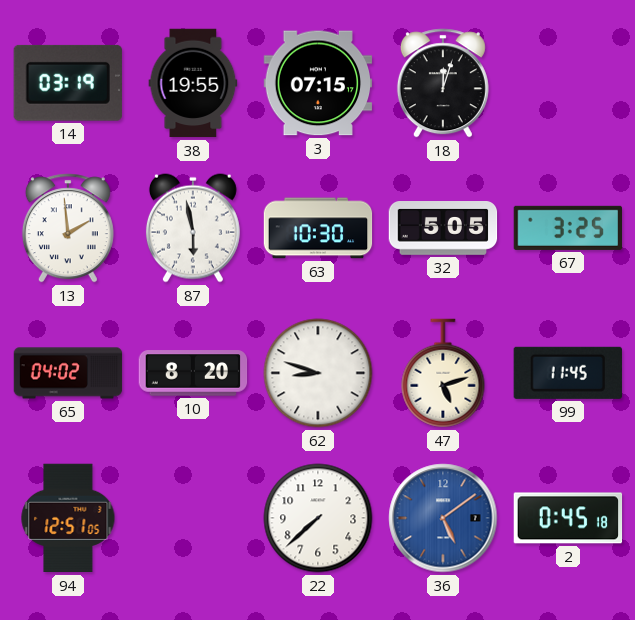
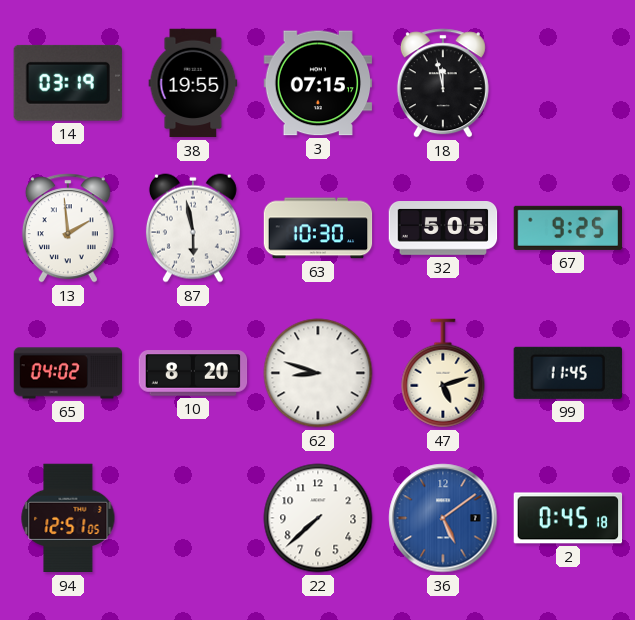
18: 12:03 -> 11:58 (443, 83)
67: 3:25 -> 9:25 (567, 228)
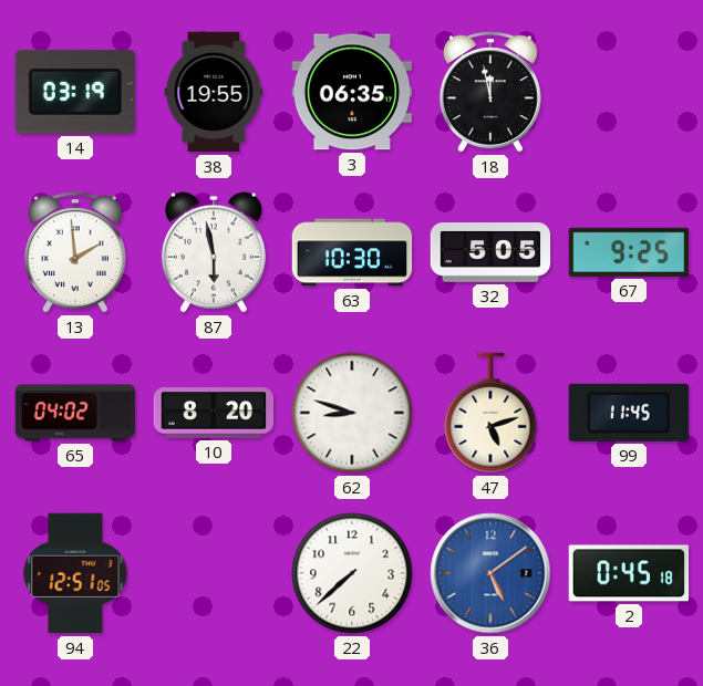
3: 07:15 -> 06:35 (352, 92)
